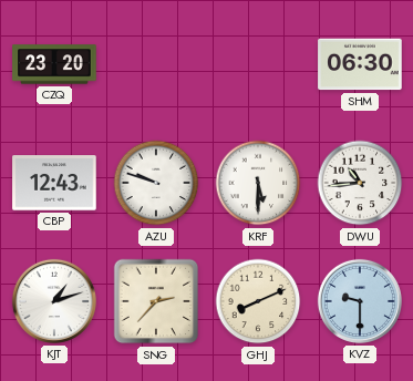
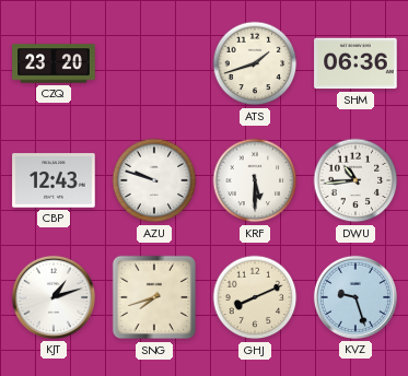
ATS: none -> 1:42 (255, 63)
SHM: 06:30 -> 06:36 (355, 63)
SNG: 2:37 -> 7:42 (154, 297)
KVZ: 9:30 -> 9:27 (355, 297)
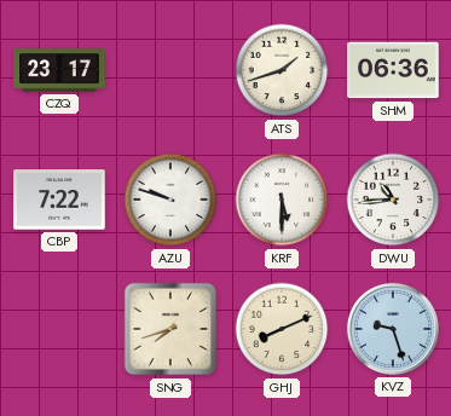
CZQ: 23:20 -> 23:17 (59, 70)
CBP: 12:43 -> 7:22 (59, 200)
KJT: 1:12 -> none (54, 297)
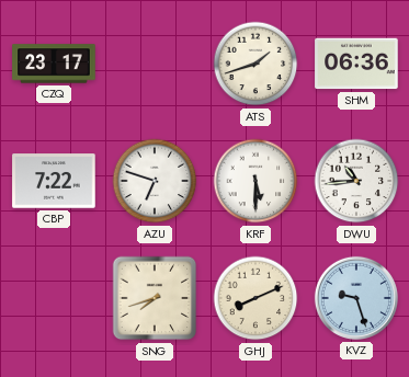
AZU: 9:48 -> 6:48 (155, 181)
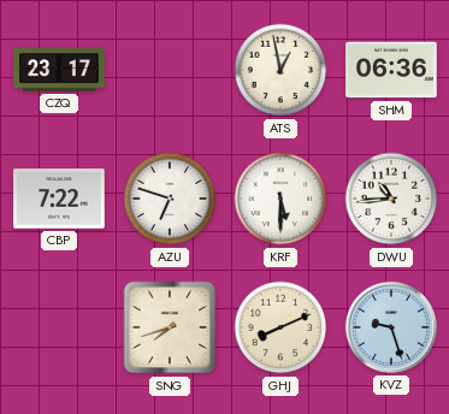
ATS: 1:42 -> 12:58 (280, 70)
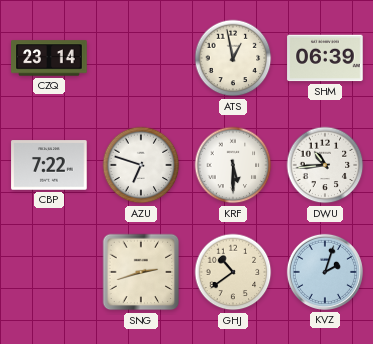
CZQ: 23:17 -> 23:14 (49, 58)
SHM: 06:36 -> 06:39 (325, 58)
SNG: 7:42 -> 2:42 (141, 272)
GHJ: 8:11 -> 10:39 (233, 272)
KVZ: 9:27 -> 2:03 (325, 272)
